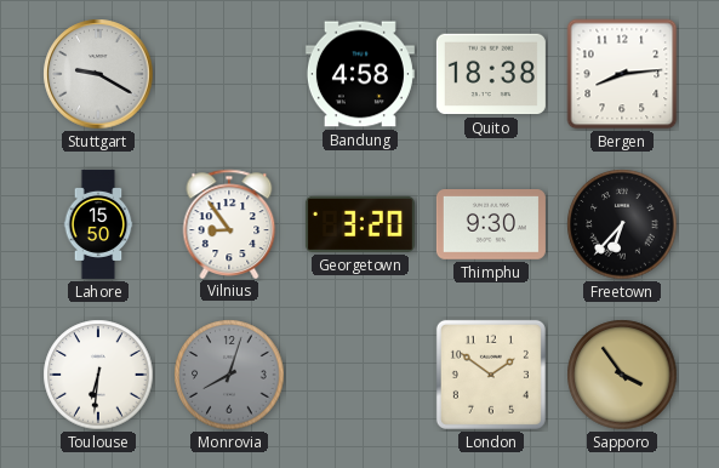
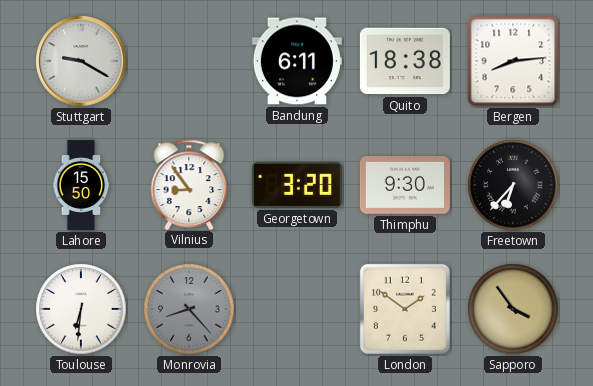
Bandung: 4:58 -> 6:11 (297, 61)
Monrovia: 8:03 -> 8:23 (189, 309)
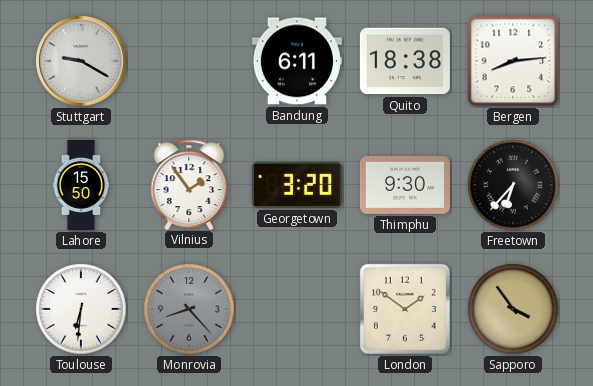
Vilnius: 8:54 -> 1:54 (189, 184)
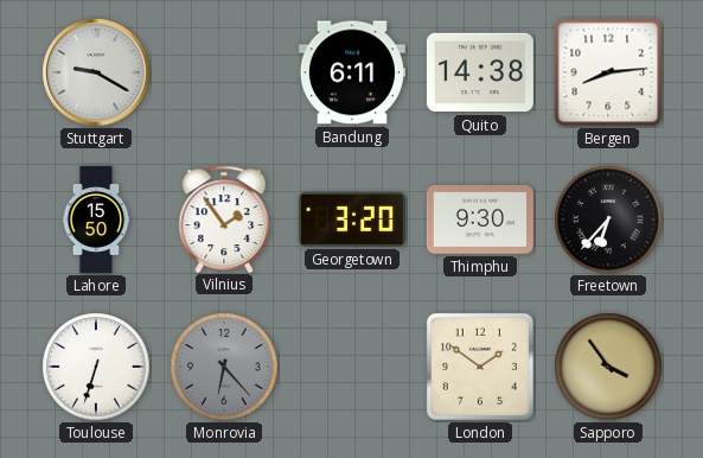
Quito: 18:38 -> 14:38 (480, 72)
Toulouse: 6:31 -> 6:33 (96, 367)
Monrovia: 8:23 -> 6:23 (224, 367)
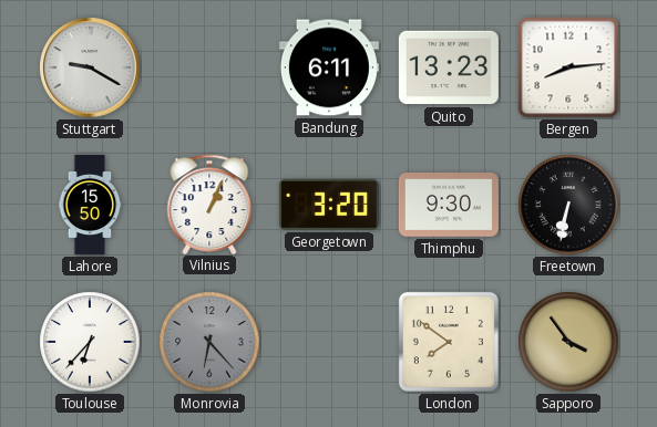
Quito: 14:38 -> 13:23 (449, 67)
Vilnius: 1:54 -> 1:04 (209, 204)
Freetown: 6:37 -> 6:32 (568, 205)
Toulouse: 6:33 -> 6:37 (90, 342)
London: 1:51 -> 7:51 (449, 342)
